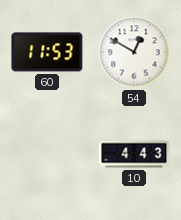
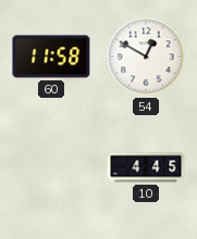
60: 11:53 -> 11:58 (51, 56)
10: 4:43 -> 4:45 (146, 167)
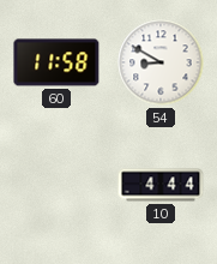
54: 12:50 -> 8:50 (161, 62)
10: 4:45 -> 4:44 (161, 185)
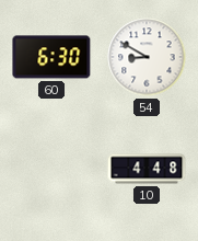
60: 11:58 -> 6:30 (51, 57)
10: 4:44 -> 4:48 (147, 169)
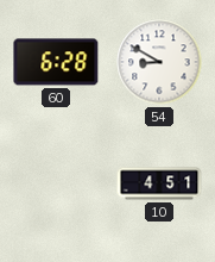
60: 6:30 -> 6:28 (56, 62)
10: 4:48 -> 4:51 (159, 183)
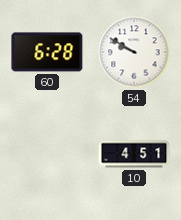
54: 8:50 -> 9:50 (134, 52)
